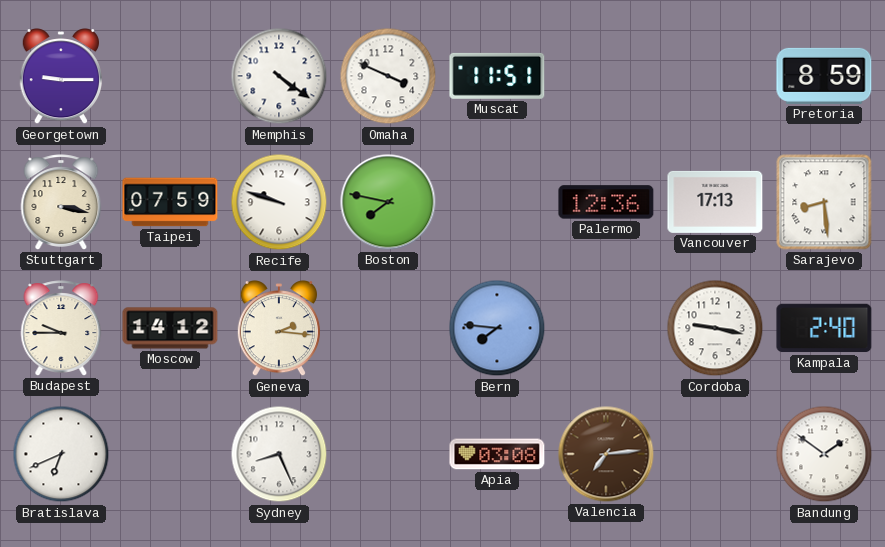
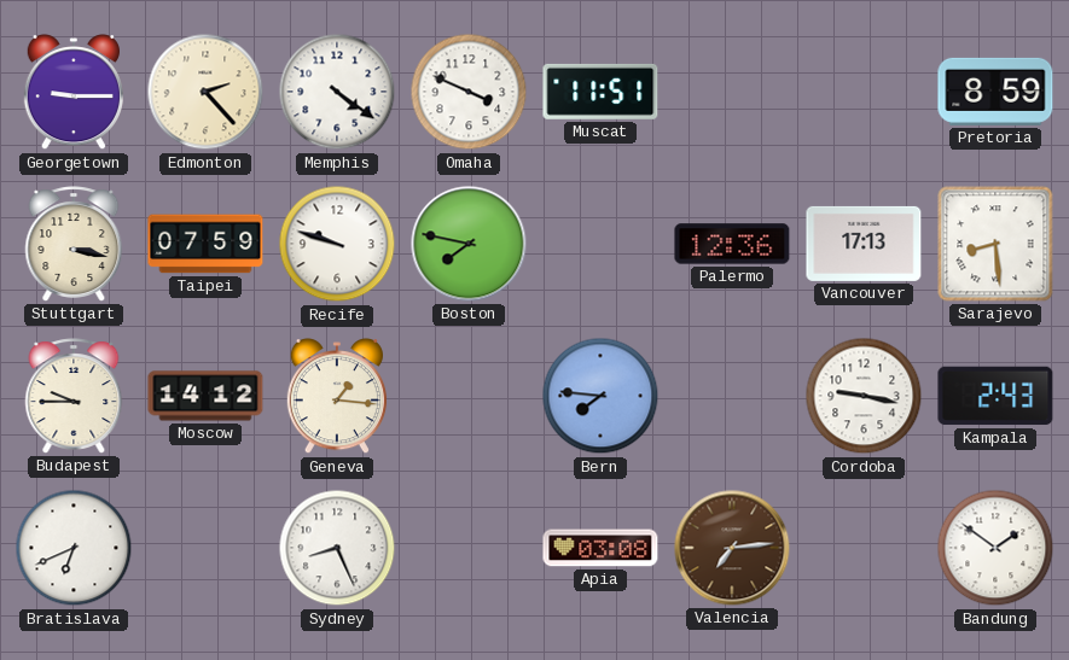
Edmonton: none -> 2:23 (205, 92)
Geneva: 2:16 -> 1:16 (337, 397)
Kampala: 2:40 -> 2:43 (995, 396)
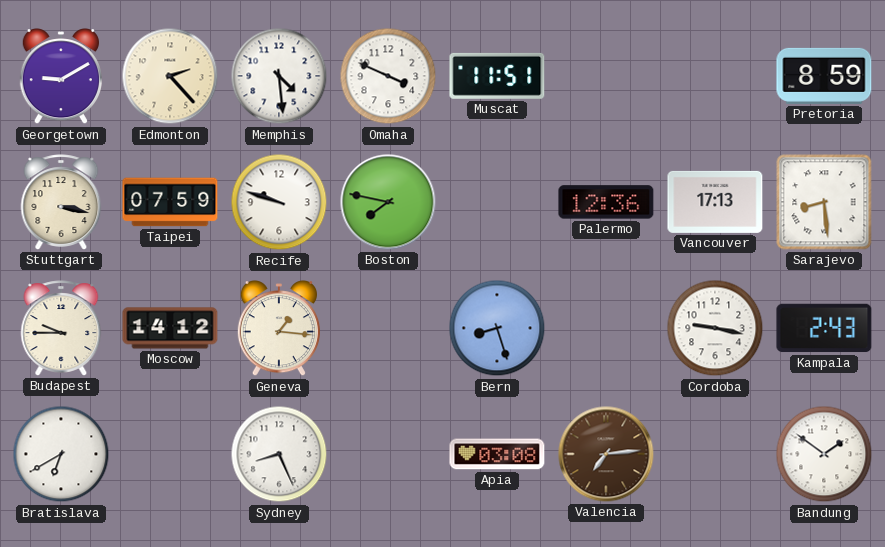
Georgetown: 9:15 -> 9:10 (61, 77)
Memphis: 4:21 -> 4:29 (279, 76)
Bern: 7:46 -> 8:27 (497, 328)
Bratislava: 6:41 -> 6:40 (61, 454)
